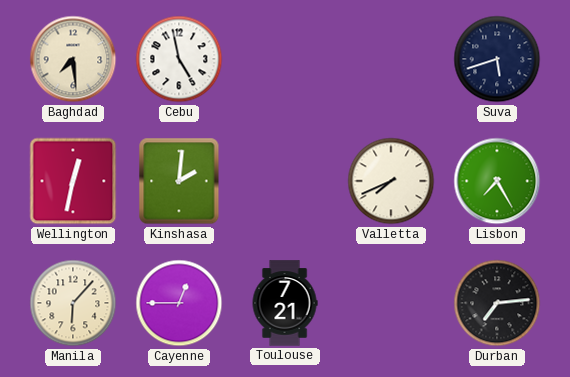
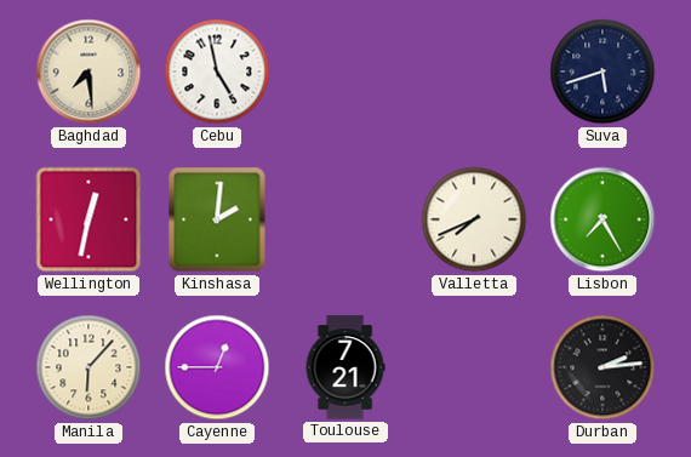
Durban: 7:14 -> 2:14 (603, 367)
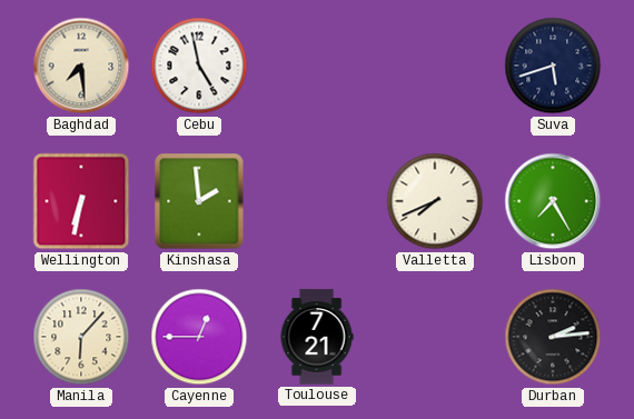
Wellington: 12:32 -> 6:32 (81, 201)
Kinshasa: 2:01 -> 1:59 (199, 201)
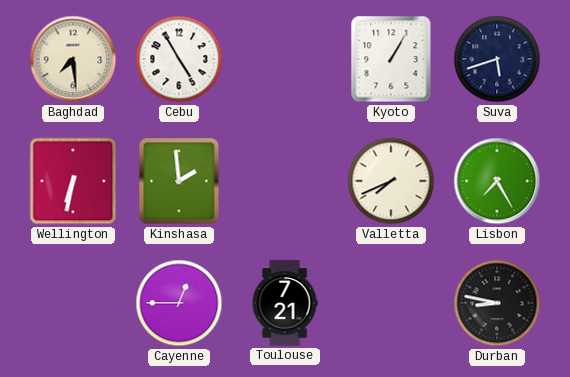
Cebu: 4:58 -> 4:55 (179, 59)
Kyoto: none -> 1:05 (391, 59)
Manila: 6:07 -> none (81, 337)
Durban: 2:14 -> 8:47 (497, 303)
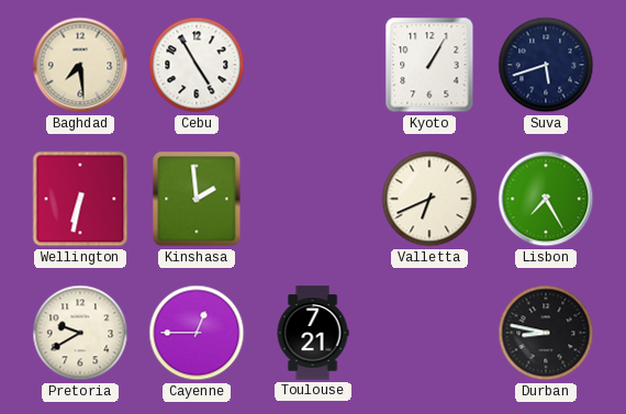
Valletta: 7:41 -> 6:41 (429, 199)
Pretoria: none -> 9:40 (80, 333)
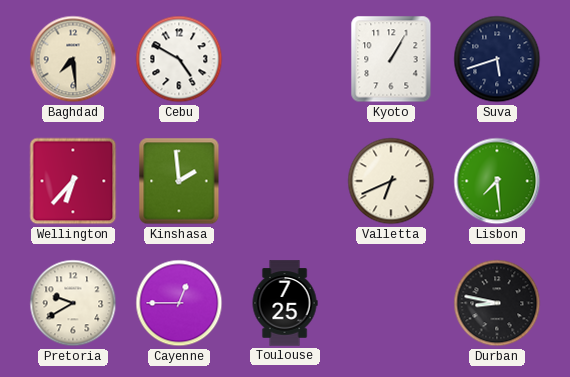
Cebu: 4:55 -> 4:50 (179, 59)
Wellington: 6:32 -> 6:37 (73, 181)
Lisbon: 7:25 -> 7:29 (497, 181)
Toulouse: 7:21 -> 7:25 (285, 303)
